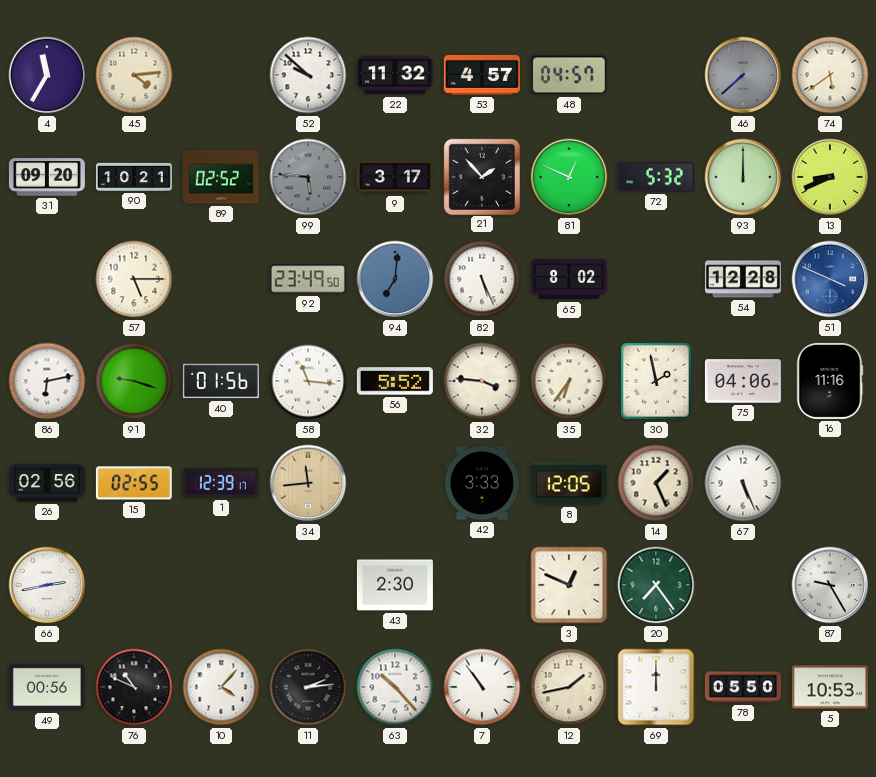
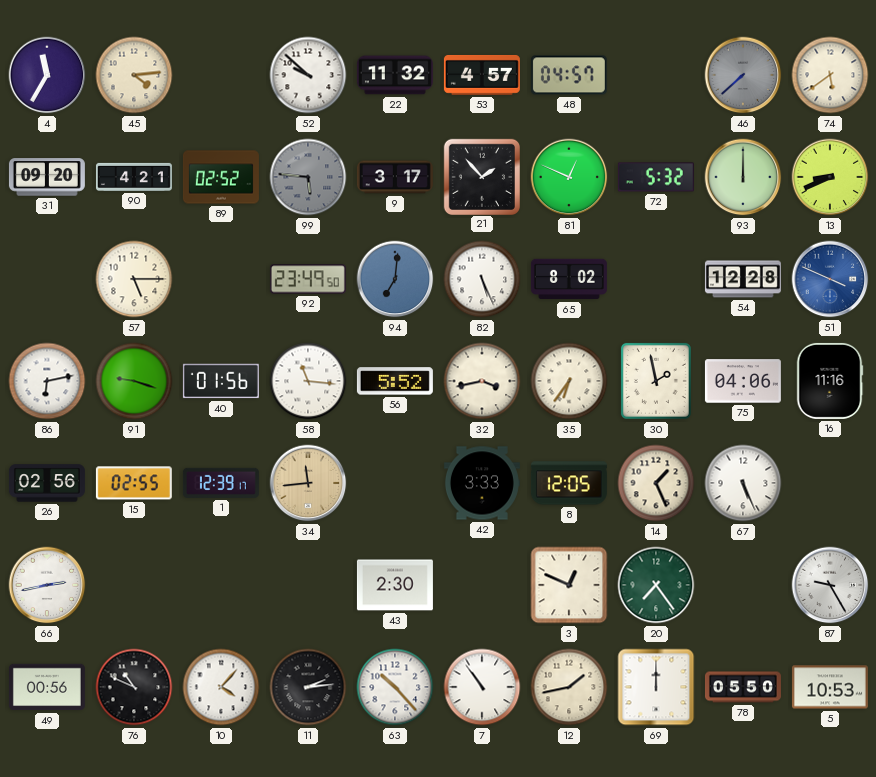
90: 10:21 -> 4:21 (134, 177)
32: 3:46 -> 3:43 (482, 381)
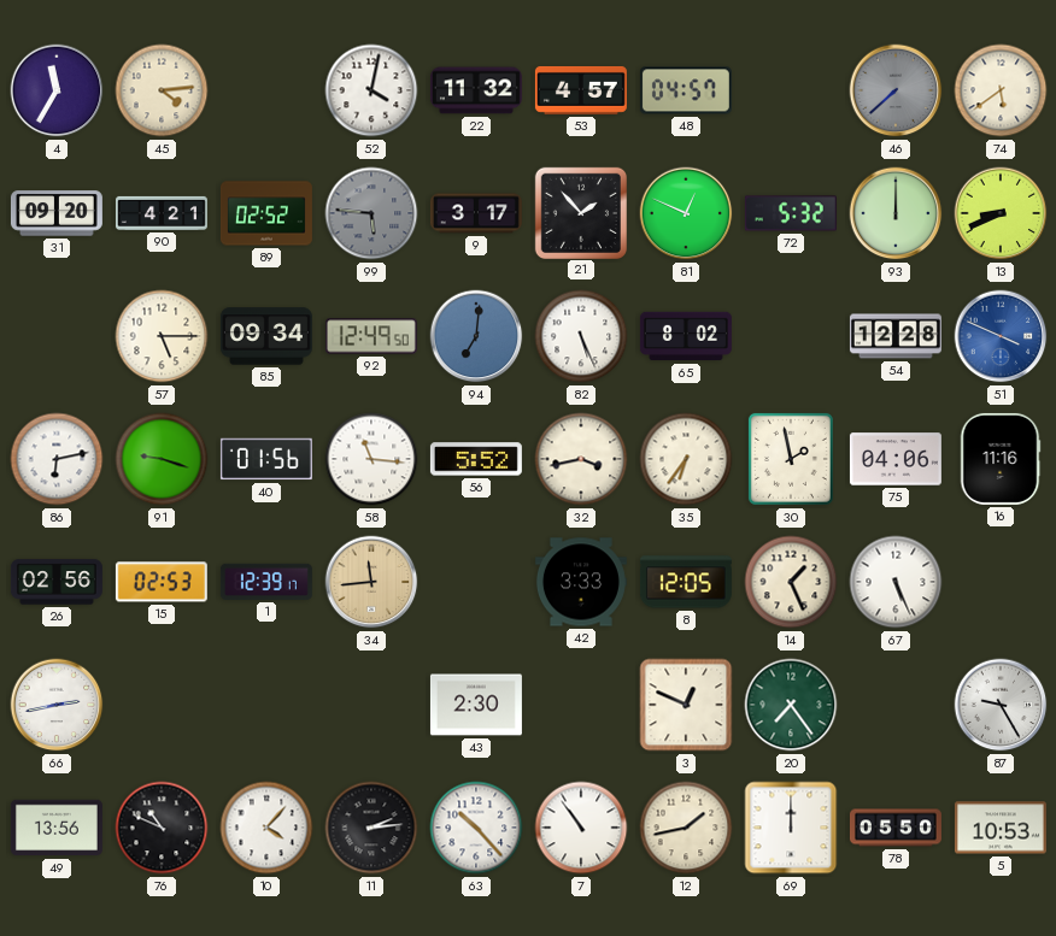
52: 9:52 -> 4:02 (371, 90)
85: none -> 09:34 (266, 336)
92: 23:49 -> 12:49 (371, 336)
15: 02:55 -> 02:53 (162, 582)
49: 00:56 -> 13:56 (57, 828)
